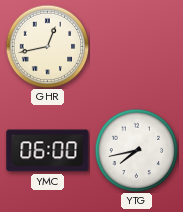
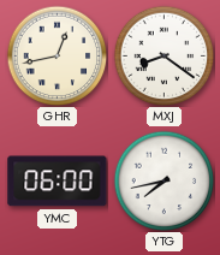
MXJ: none -> 8:21 (163, 55)
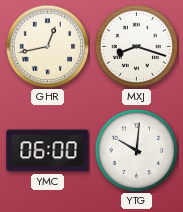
MXJ: 8:21 -> 8:18 (136, 46)
YTG: 7:43 -> 10:01 (136, 150)
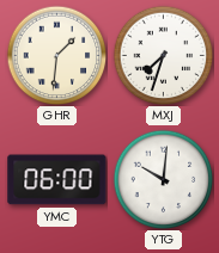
GHR: 12:43 -> 1:31 (56, 55)
MXJ: 8:18 -> 7:33 (163, 55)
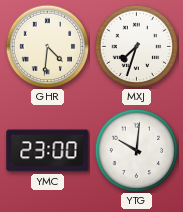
GHR: 1:31 -> 4:31 (47, 46)
YMC: 06:00 -> 23:00 (48, 151)
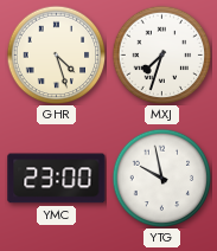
GHR: 4:31 -> 4:27 (56, 54)
YTG: 10:01 -> 9:58 (161, 178)
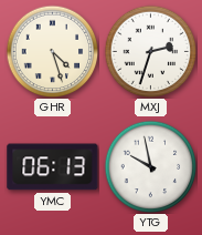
MXJ: 7:33 -> 2:33 (150, 51)
YMC: 23:00 -> 06:13 (53, 167)
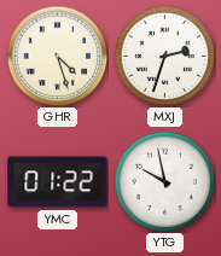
YMC: 06:13 -> 01:22 (58, 182)
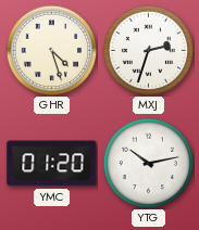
YMC: 01:22 -> 01:20 (52, 164)
YTG: 9:58 -> 10:13 (148, 163)
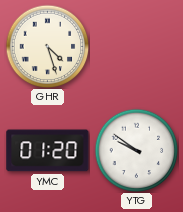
MXJ: 2:33 -> none (148, 50)
YTG: 10:13 -> 9:51 (136, 150)
